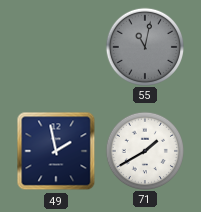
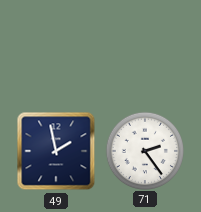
55: 11:02 -> none (144, 46)
71: 1:40 -> 2:24 (144, 150)
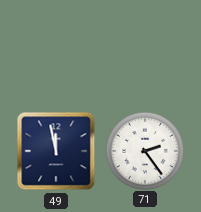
49: 1:58 -> 11:58 (56, 151)
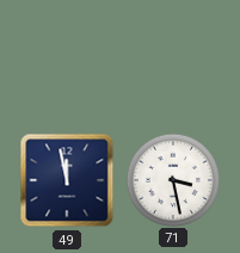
71: 2:24 -> 3:28 (172, 179)
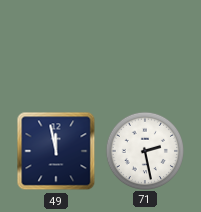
71: 3:28 -> 2:28 (144, 150)
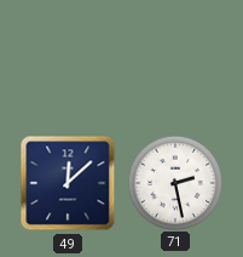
49: 11:58 -> 12:08 (68, 183)
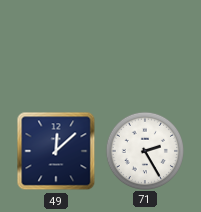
71: 2:28 -> 2:25 (144, 150)
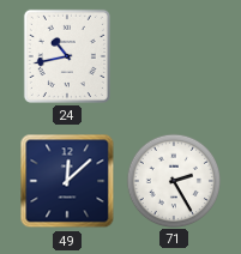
24: none -> 10:43 (67, 56)
